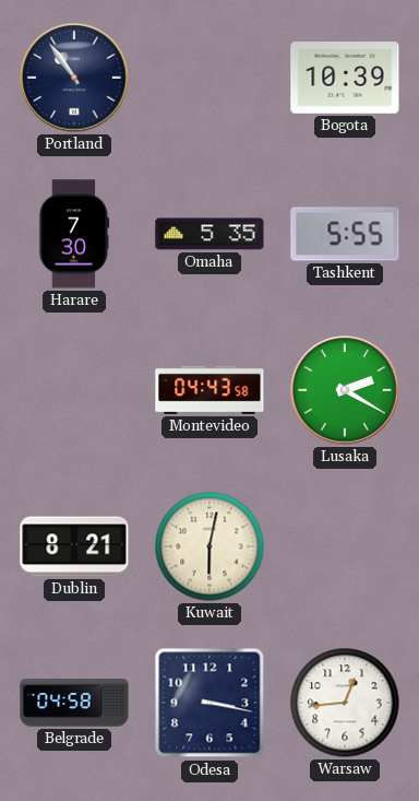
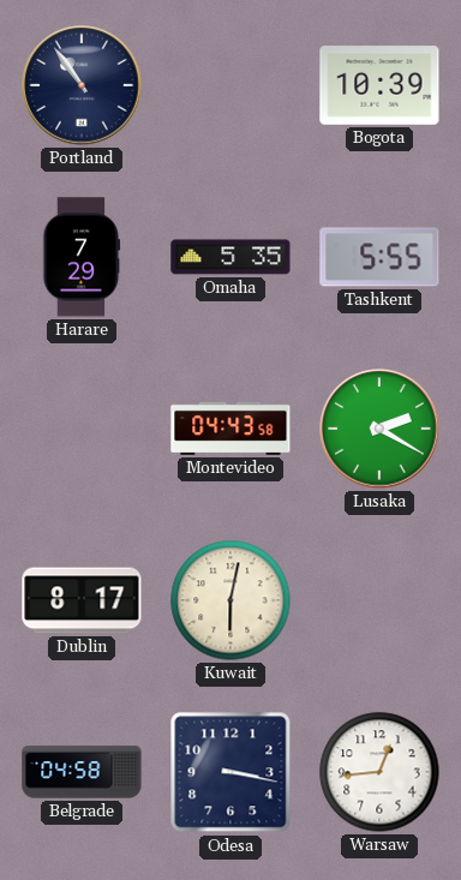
Harare: 7:30 -> 7:29 (82, 257)
Dublin: 8:21 -> 8:17 (82, 600)
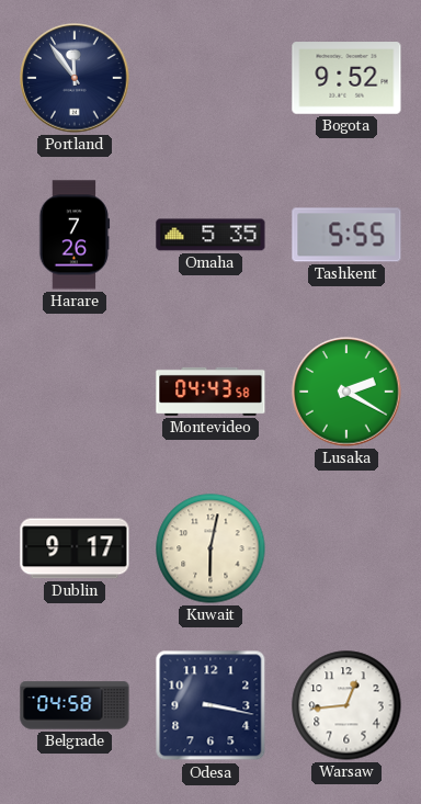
Portland: 10:54 -> 11:54 (75, 78)
Bogota: 10:39 -> 9:52 (346, 78)
Harare: 7:29 -> 7:26 (75, 235)
Dublin: 8:17 -> 9:17 (75, 548)
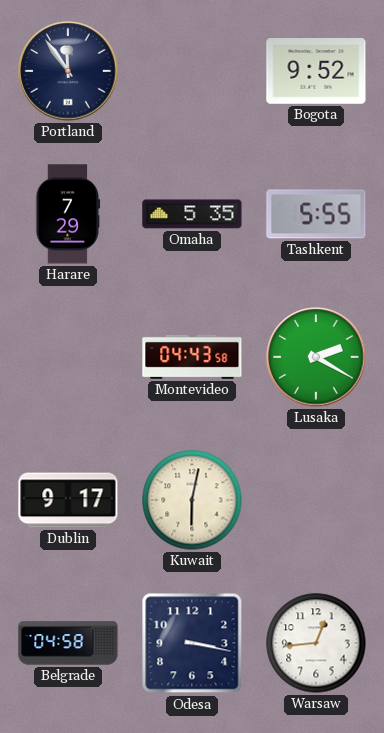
Harare: 7:26 -> 7:29 (68, 214)
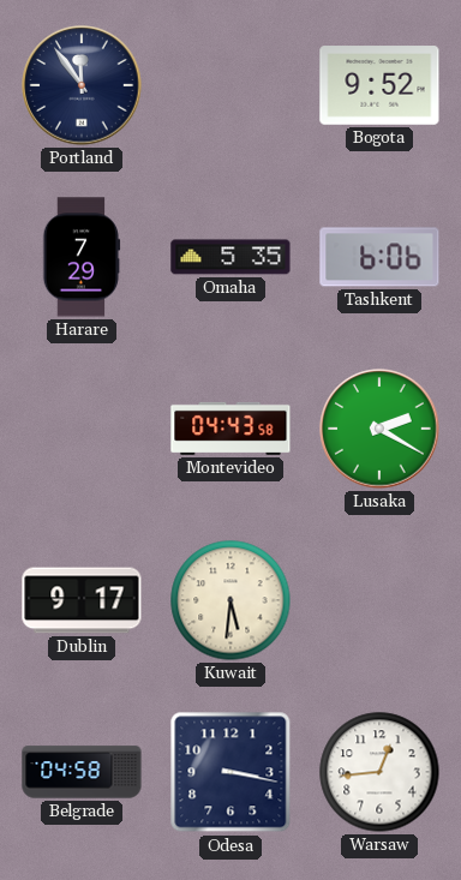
Tashkent: 5:55 -> 6:06 (379, 257)
Kuwait: 6:02 -> 5:31 (230, 600)
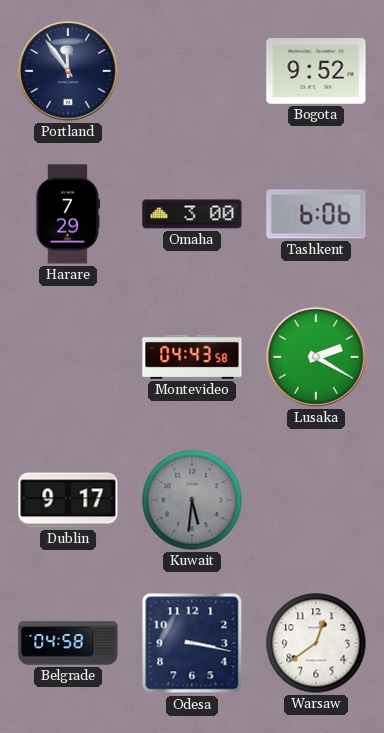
Omaha: 5:35 -> 3:00 (192, 214)
Kuwait dial: cream -> grey (192, 500)
Warsaw: 12:44 -> 12:39 (316, 643)
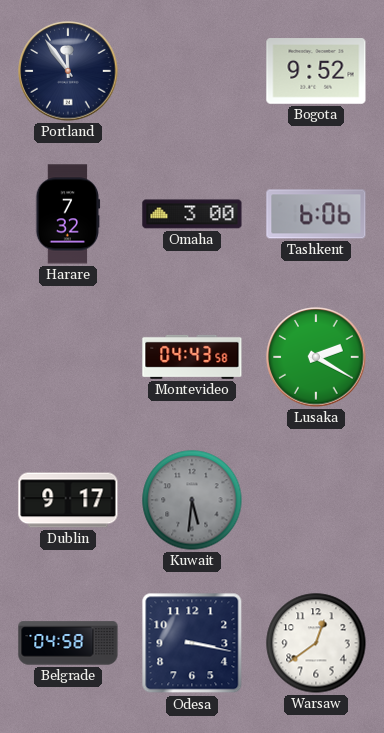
Harare: 7:29 -> 7:32 (68, 214)
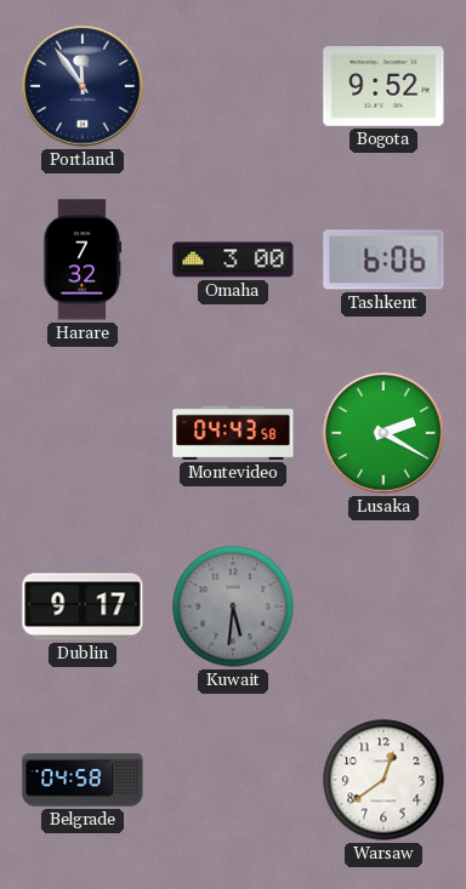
Odesa: 3:17 -> none (192, 643)
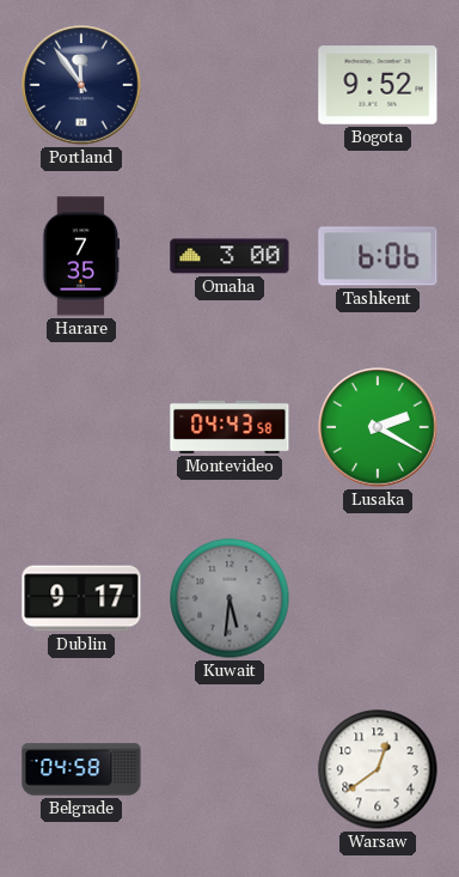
Harare: 7:32 -> 7:35 (81, 256)
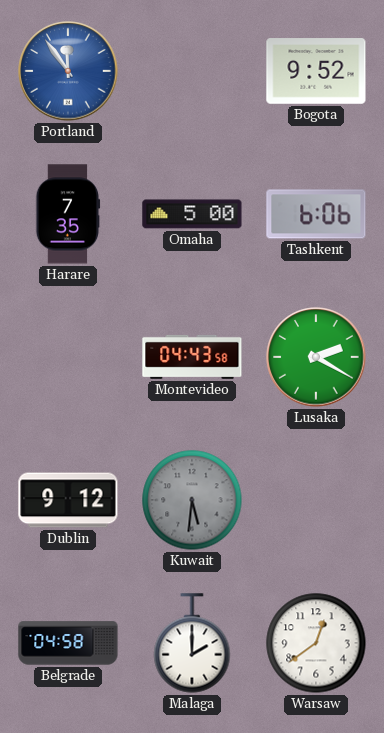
Portland dial: navy -> blue (68, 71)
Omaha: 3:00 -> 5:00 (192, 214)
Dublin: 9:17 -> 9:12 (68, 500)
Malaga: none -> 2:00 (192, 643)
